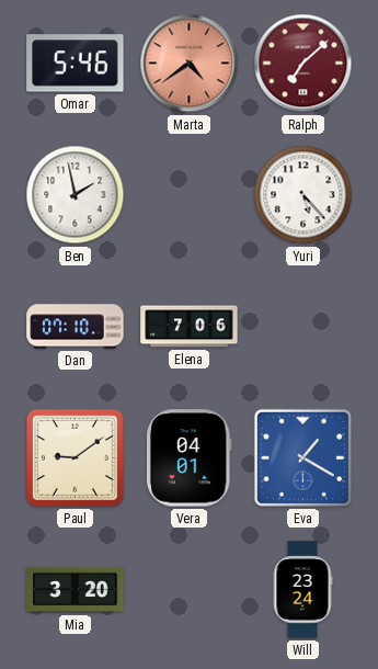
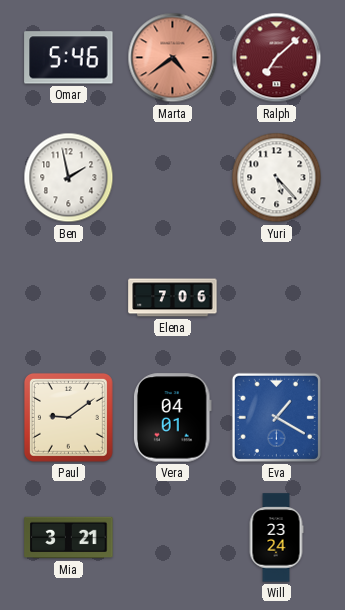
Dan: 07:10 -> none (76, 327)
Mia: 3:20 -> 3:21 (69, 538)
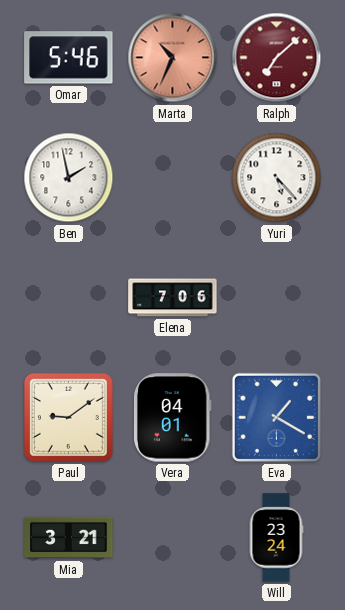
Marta: 4:39 -> 10:34 (173, 58)
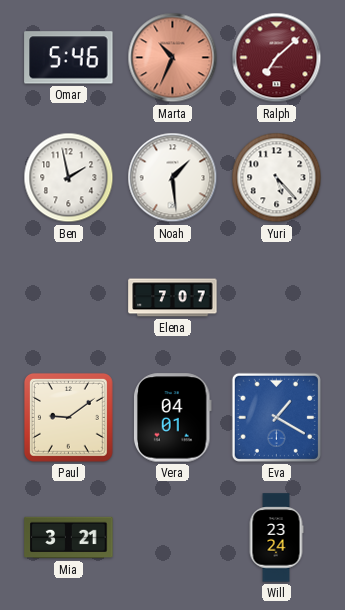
Noah: none -> 1:29 (173, 178)
Elena: 7:06 -> 7:07 (173, 298)
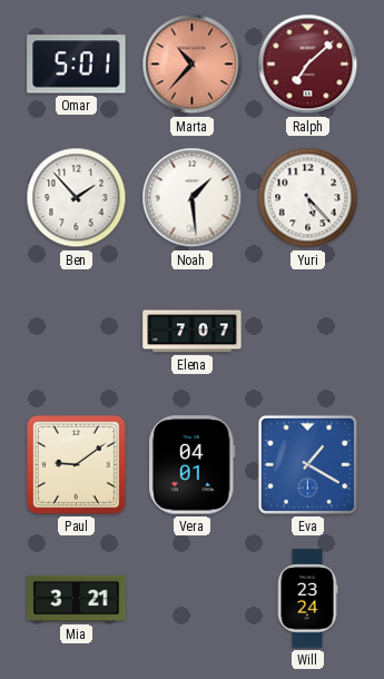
Omar: 5:46 -> 5:01 (77, 65)
Marta: 10:34 -> 10:37 (193, 65)
Ben: 1:58 -> 1:53 (77, 198)
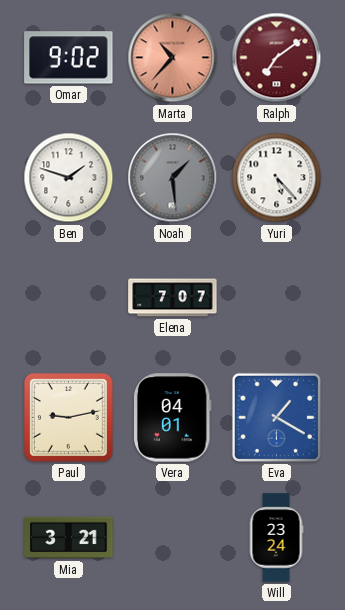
Omar: 5:01 -> 9:02 (69, 58)
Ralph: 7:08 -> 7:09 (277, 58)
Ben: 1:53 -> 1:48 (69, 178)
Noah dial: white -> grey (173, 178)
Paul: 9:09 -> 9:13 (68, 417)
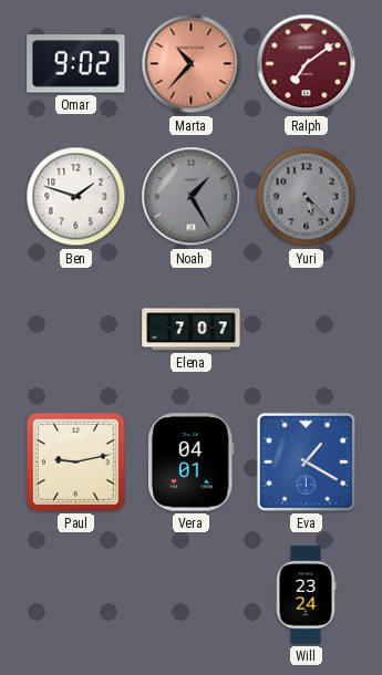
Noah: 1:29 -> 1:25 (192, 197)
Yuri dial: white -> grey (307, 197)
Mia: 3:21 -> none (69, 538)
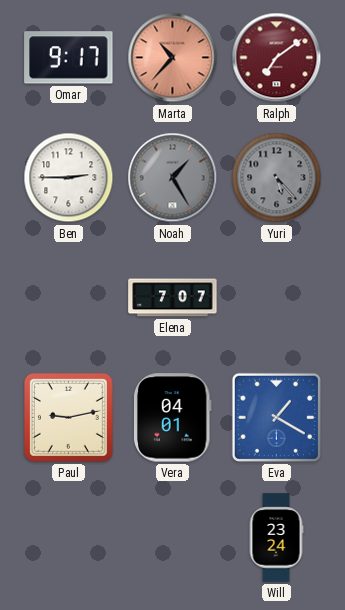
Omar: 9:02 -> 9:17 (69, 58)
Ben: 1:48 -> 2:45 (69, 178)
